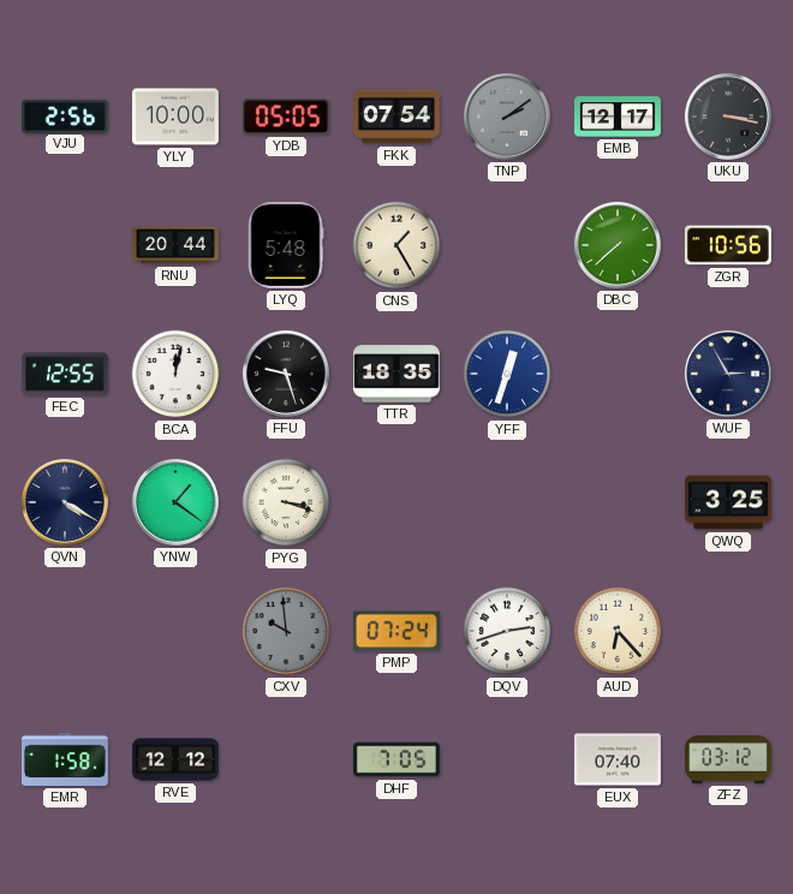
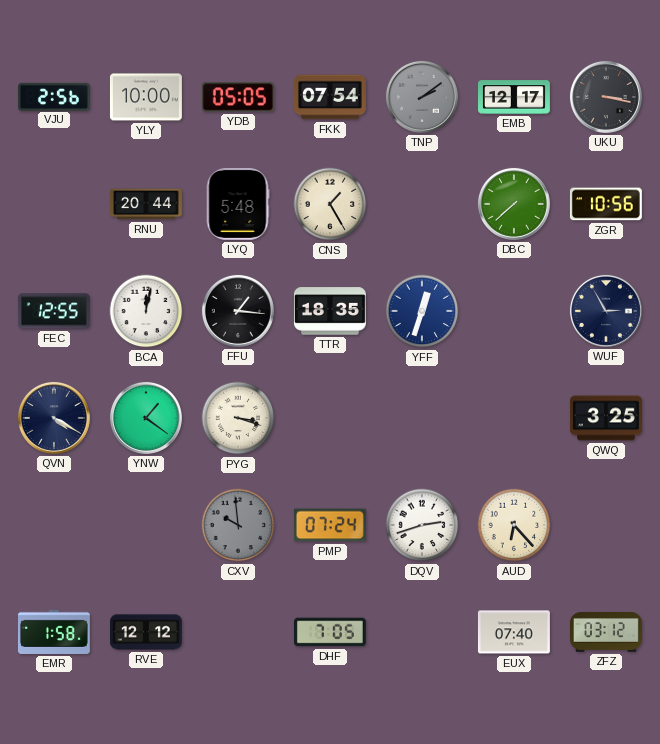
FFU: 9:27 -> 1:16 (238, 311)
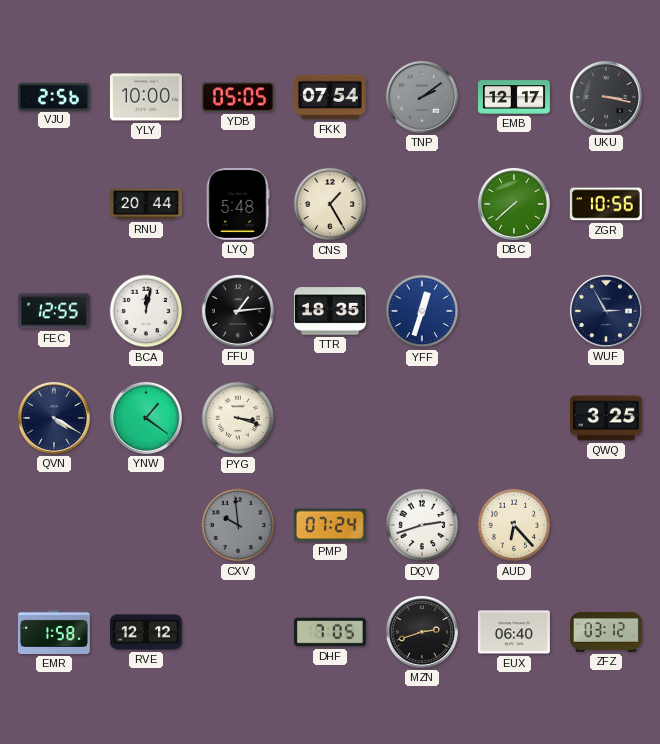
FFU: 1:16 -> 1:14 (238, 311)
MZN: none -> 2:42 (422, 632)
EUX: 07:40 -> 06:40 (514, 632)
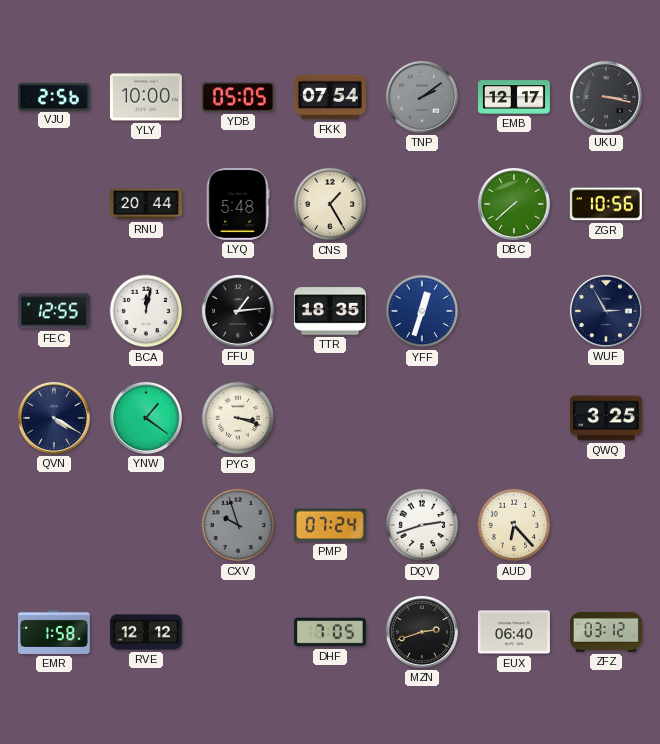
CXV: 9:59 -> 9:57 (238, 525)
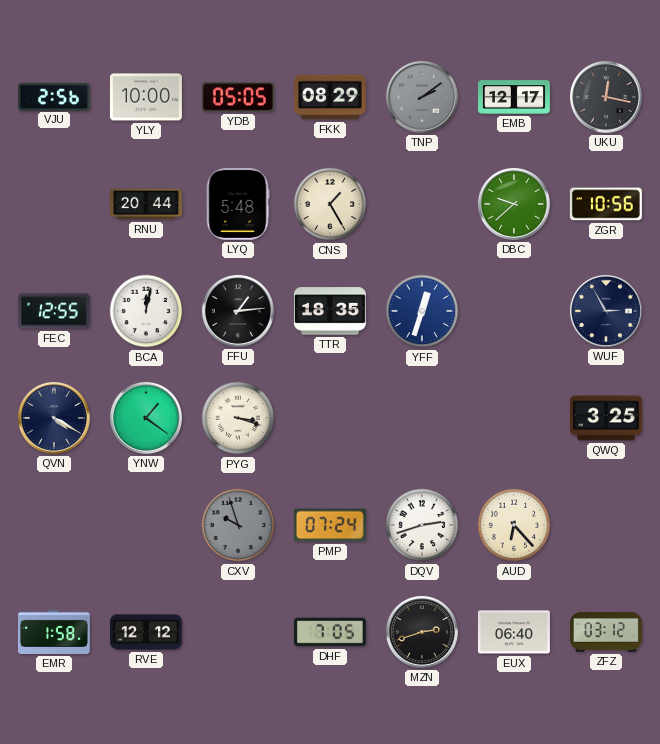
FKK: 07:54 -> 08:29 (331, 97)
UKU: 3:17 -> 12:17 (606, 97)
DBC: 7:38 -> 9:38 (514, 204)
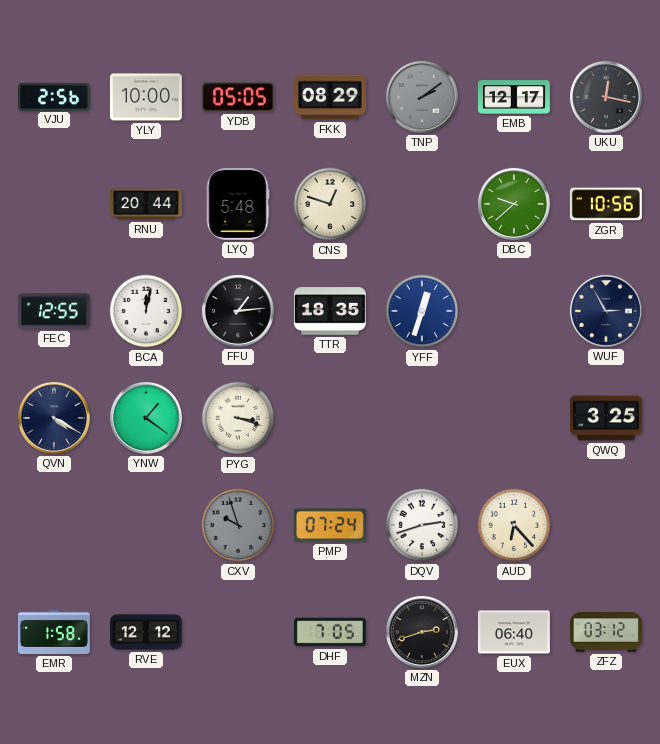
CNS: 1:25 -> 12:48 (330, 204)
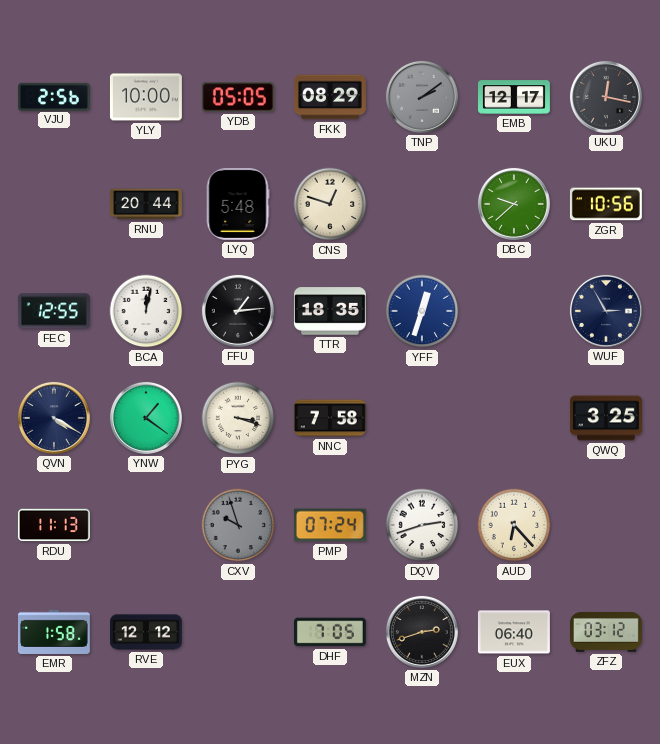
NNC: none -> 7:58 (330, 418)
RDU: none -> 11:13 (54, 525)
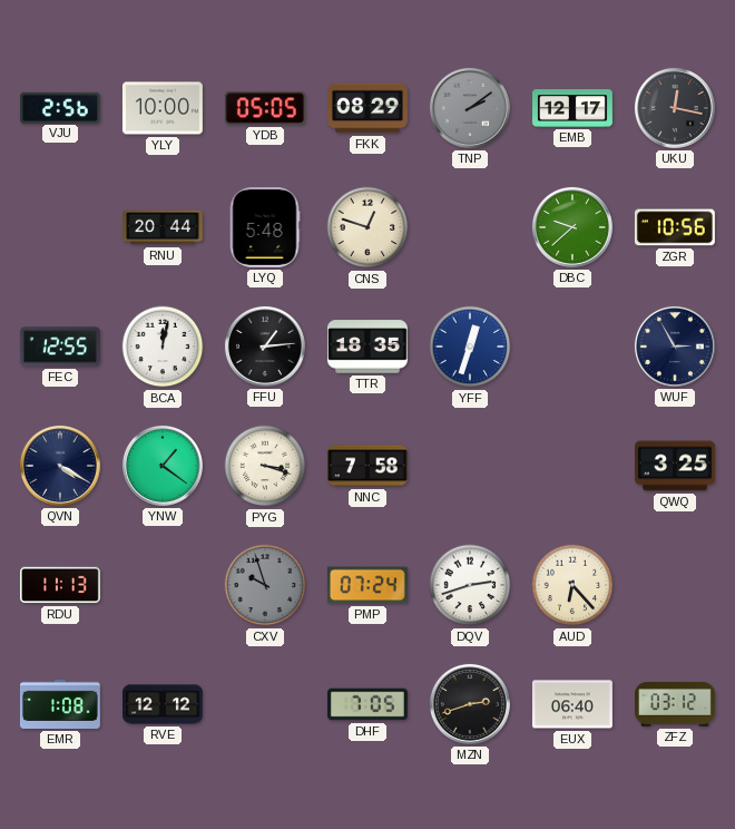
EMR: 1:58 -> 1:08 (60, 704)
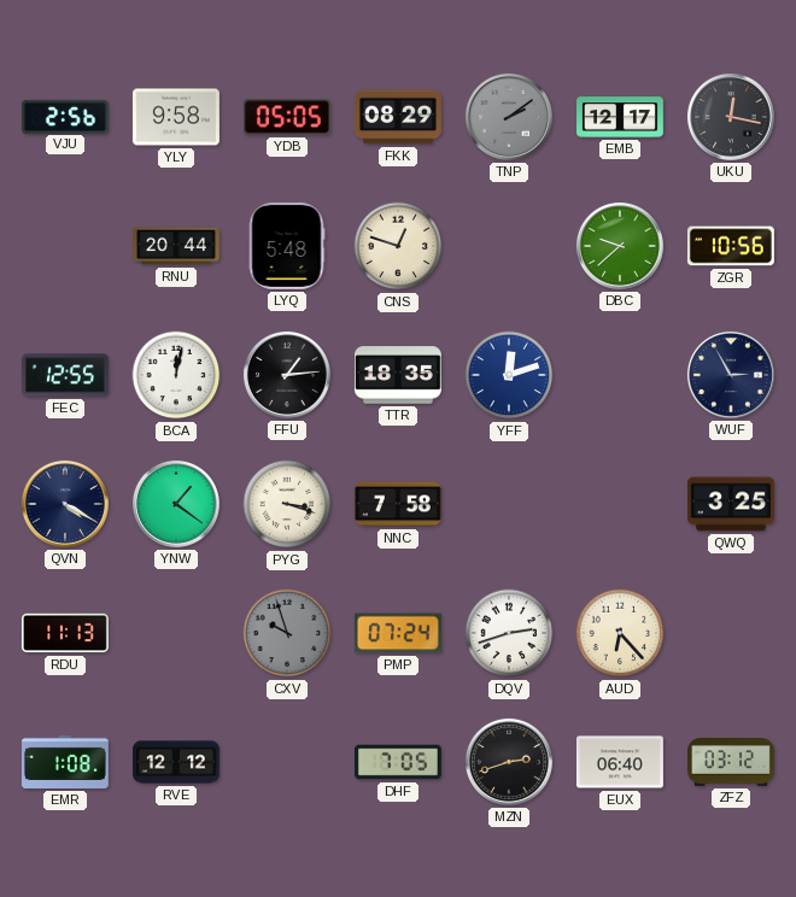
YLY: 10:00 -> 9:58 (176, 117)
YFF: 12:33 -> 12:12 (509, 375)
